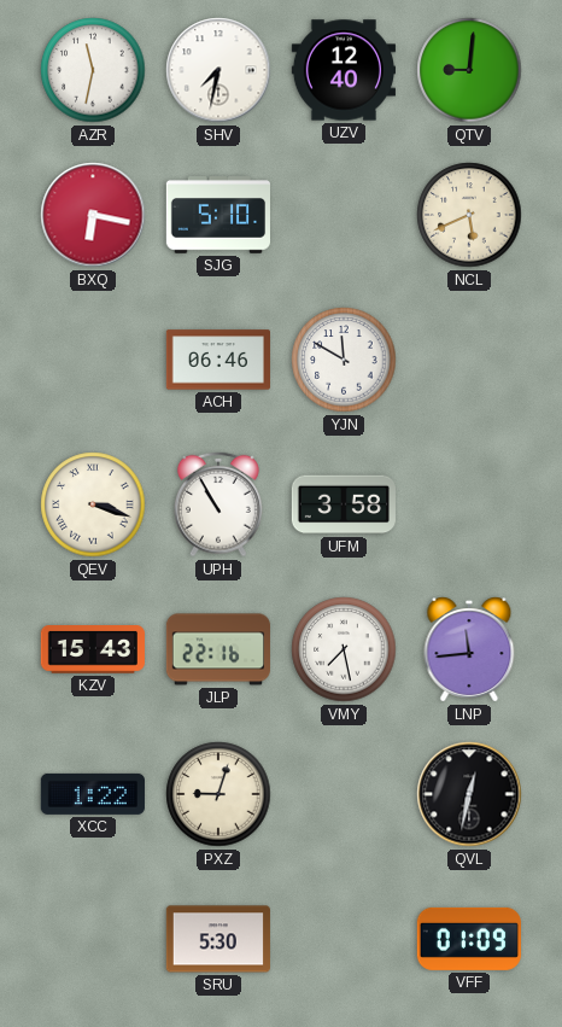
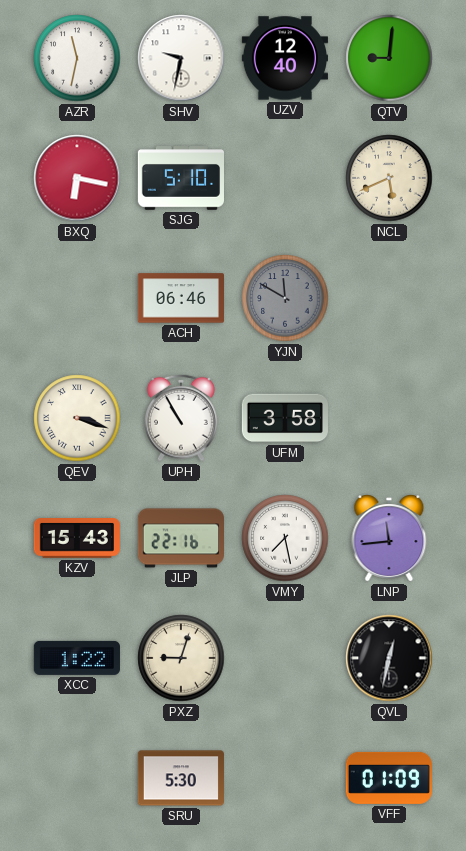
SHV: 7:32 -> 9:32 (181, 58)
YJN dial: white -> grey (285, 298)
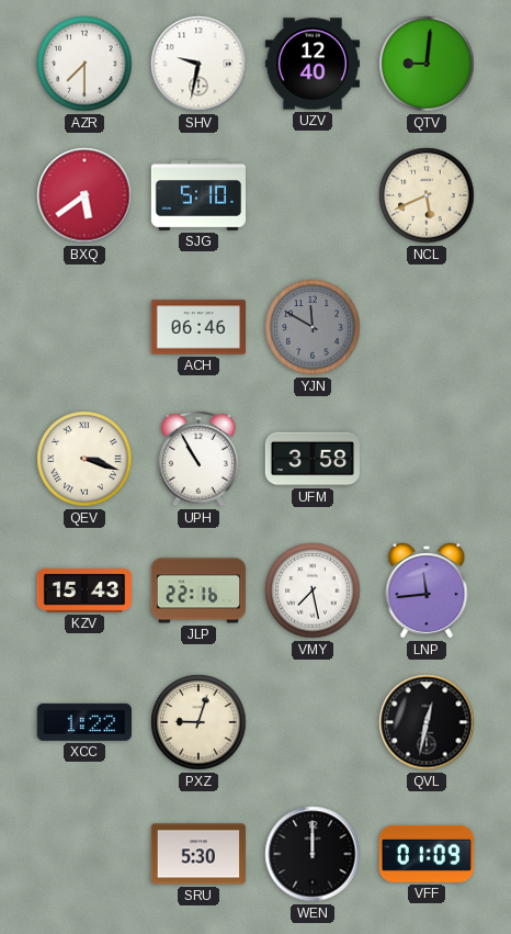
AZR: 11:32 -> 7:30 (84, 64)
BXQ: 6:17 -> 5:39 (84, 195)
WEN: none -> 12:00 (313, 854)
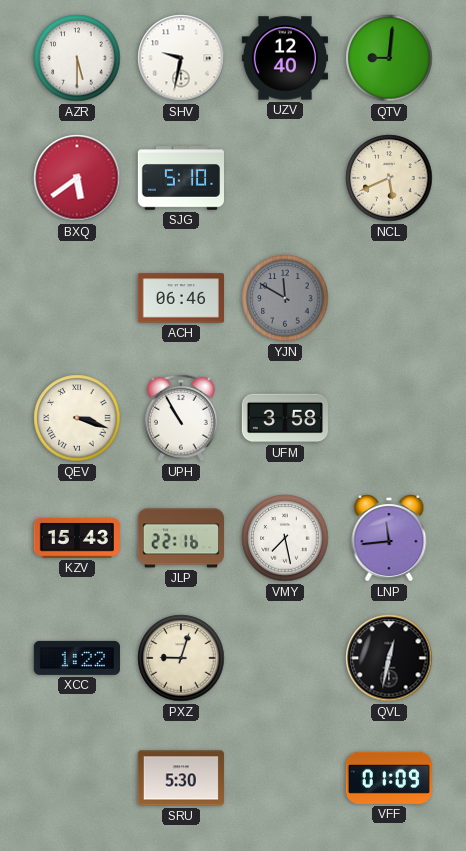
AZR: 7:30 -> 5:30 (77, 58)
WEN: 12:00 -> none (313, 854)
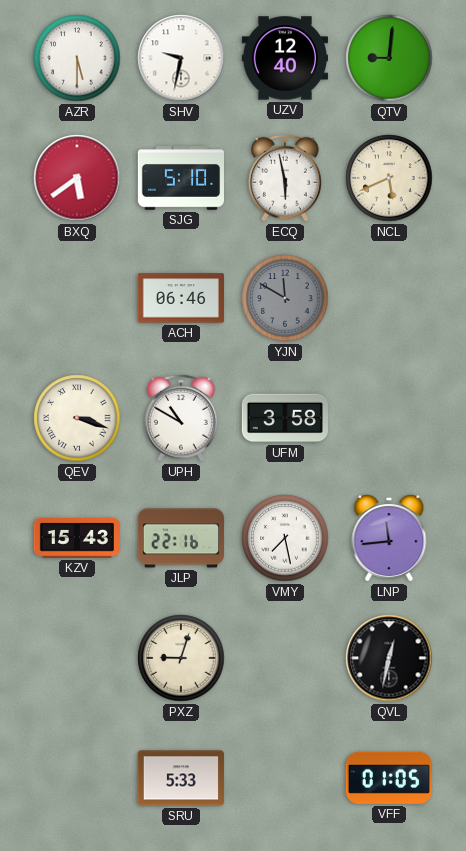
ECQ: none -> 5:58 (286, 178)
UPH: 10:55 -> 10:50 (182, 418)
XCC: 1:22 -> none (77, 658)
SRU: 5:30 -> 5:33 (181, 778)
VFF: 01:09 -> 01:05 (389, 778)
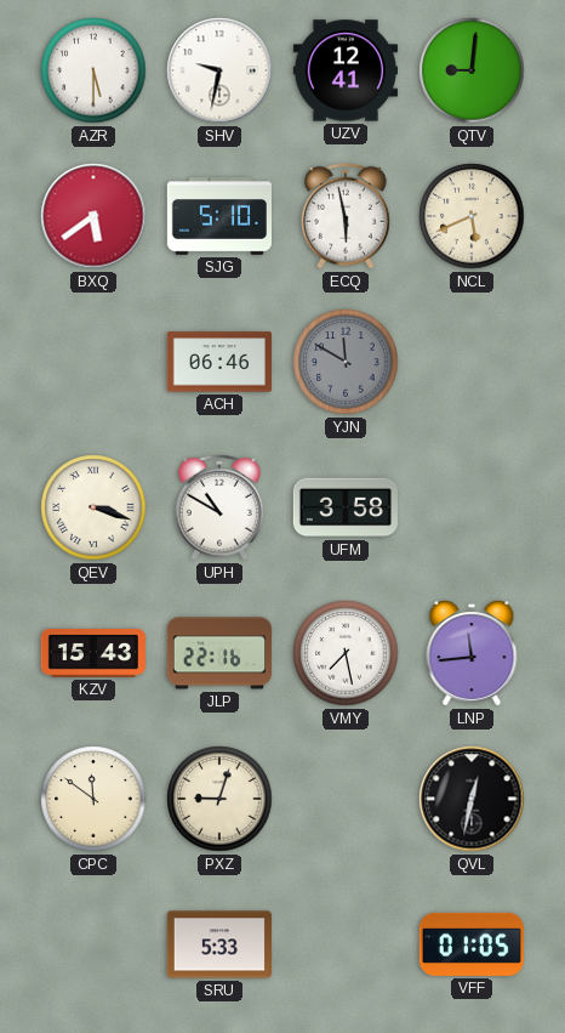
UZV: 12:40 -> 12:41 (344, 70)
CPC: none -> 11:51 (93, 799)
